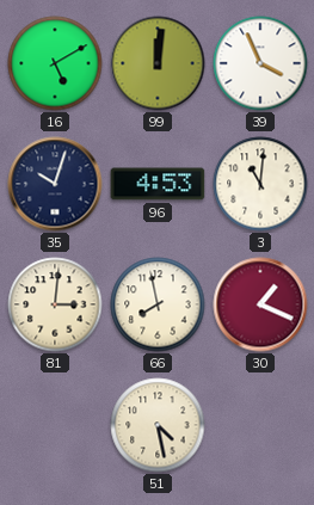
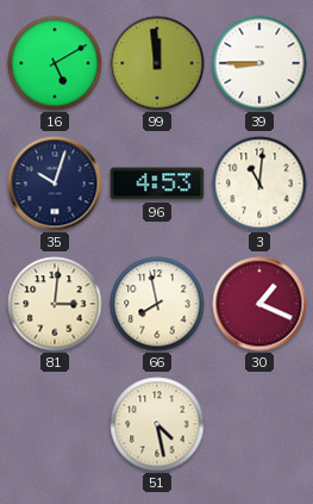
99: 12:01 -> 11:59 (157, 63)
39: 3:56 -> 8:45 (259, 63)
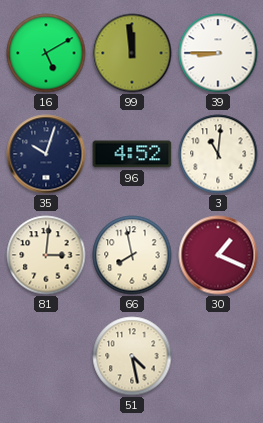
96: 4:53 -> 4:52 (132, 154)
